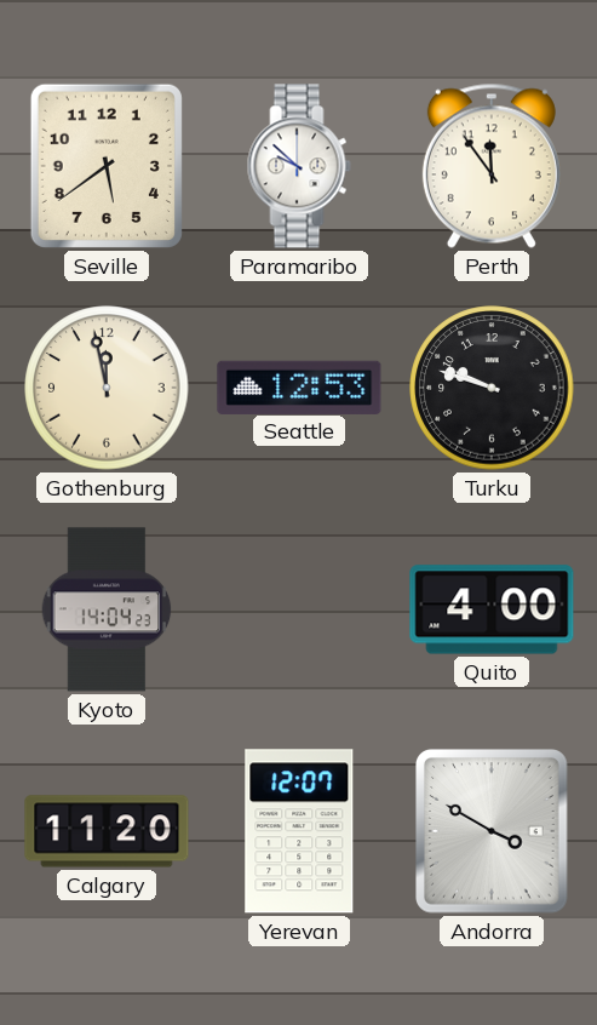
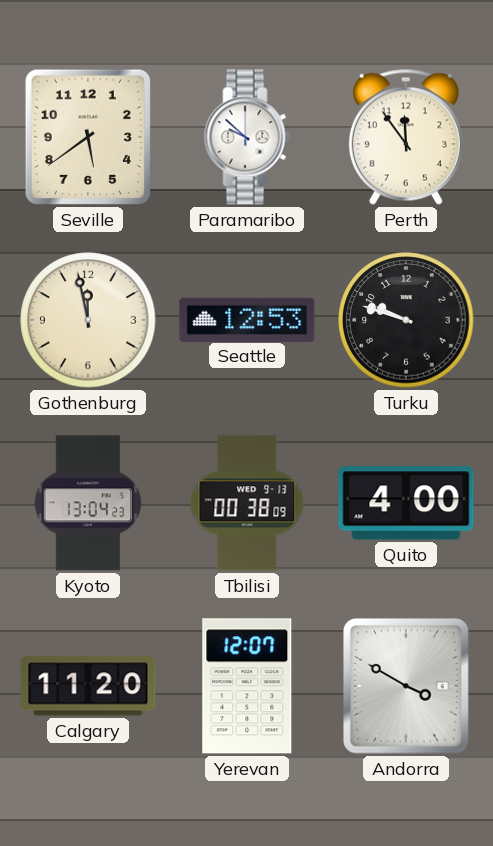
Kyoto: 14:04 -> 13:04 (88, 503)
Tbilisi: none -> 00:38 (247, 503)
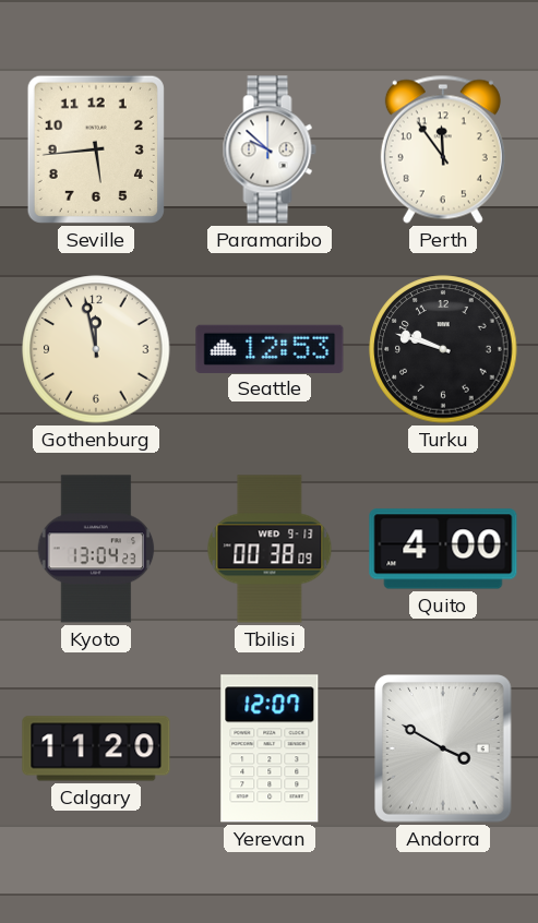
Seville: 5:39 -> 5:44 (96, 149)
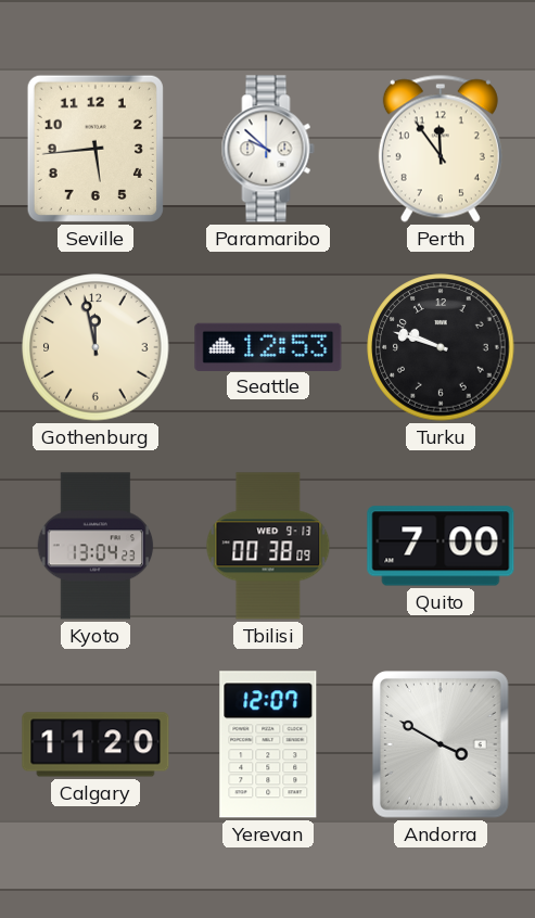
Quito: 4:00 -> 7:00 (441, 546)
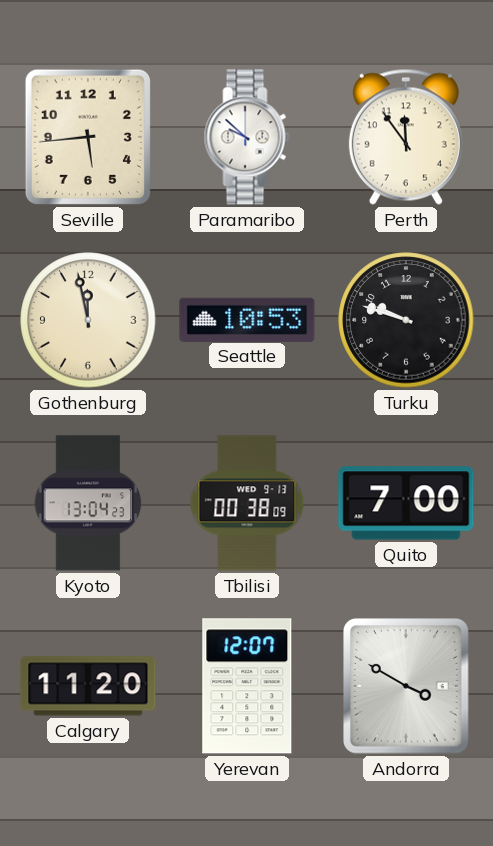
Seattle: 12:53 -> 10:53 (247, 319)
